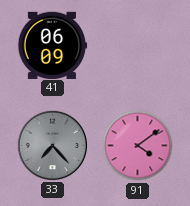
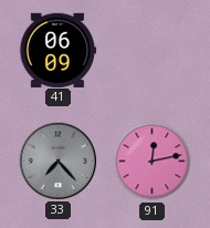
91: 4:09 -> 12:13 (153, 162)
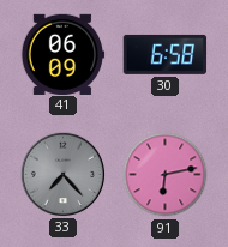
30: none -> 6:58 (166, 54)
91: 12:13 -> 6:13 (166, 175)
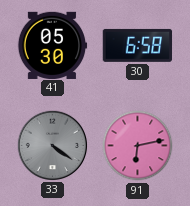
41: 06:09 -> 05:30 (52, 45)
33: 7:23 -> 4:21 (52, 145)
